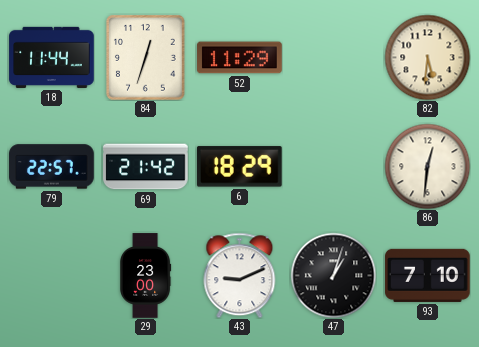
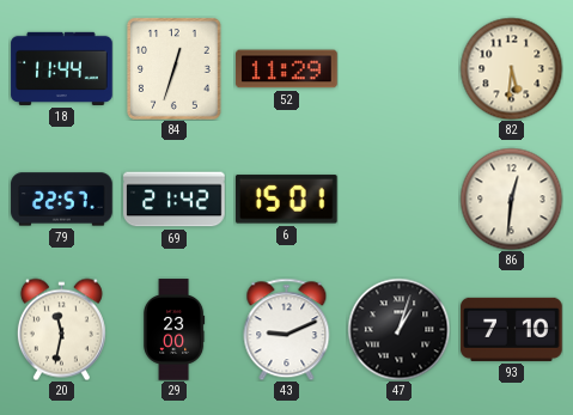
6: 18:29 -> 15:01 (286, 200)
20: none -> 11:32 (61, 329)
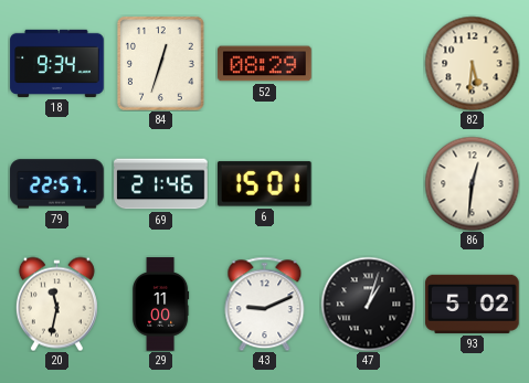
18: 11:44 -> 9:34 (57, 63)
52: 11:29 -> 08:29 (265, 64)
69: 21:42 -> 21:46 (161, 184)
29: 23:00 -> 11:00 (161, 305)
93: 7:10 -> 5:02 (473, 304)
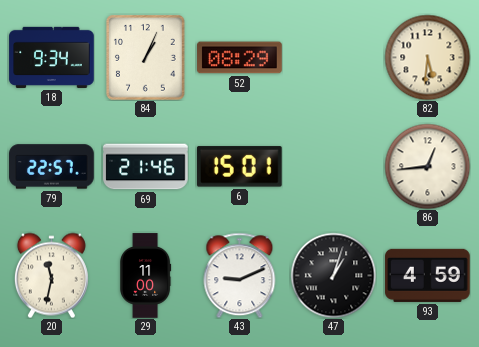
84: 12:33 -> 1:04 (145, 57)
86: 12:31 -> 12:44 (427, 166)
93: 5:02 -> 4:59 (428, 275)
